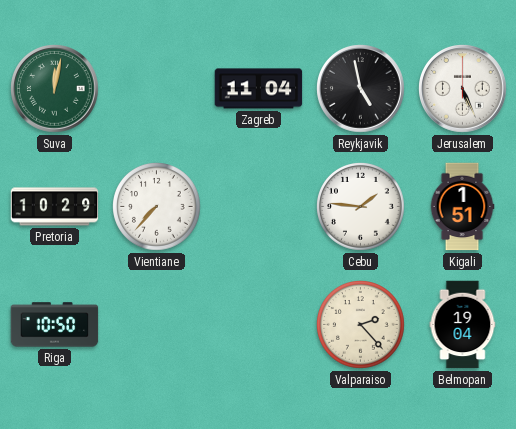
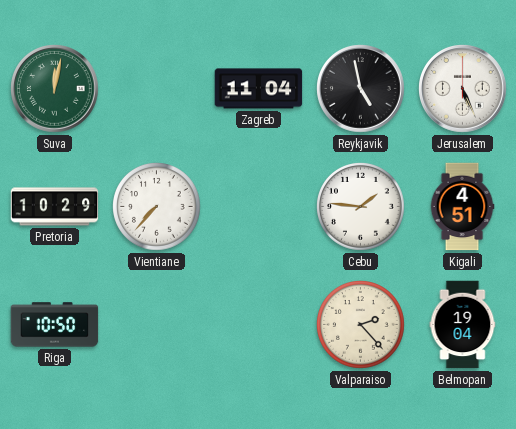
Kigali: 1:51 -> 4:51 (462, 207)
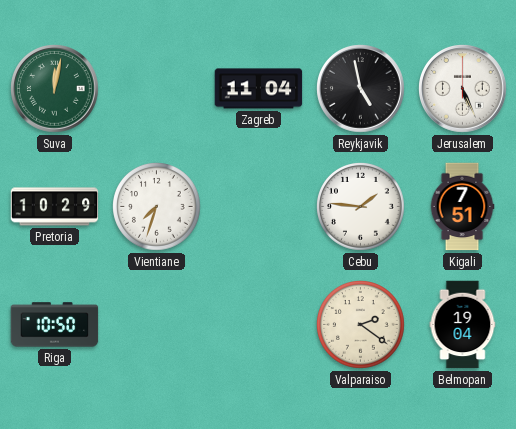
Vientiane: 7:37 -> 7:33 (157, 207)
Kigali: 4:51 -> 7:51 (462, 207)
Valparaiso: 2:23 -> 2:21 (361, 325)
